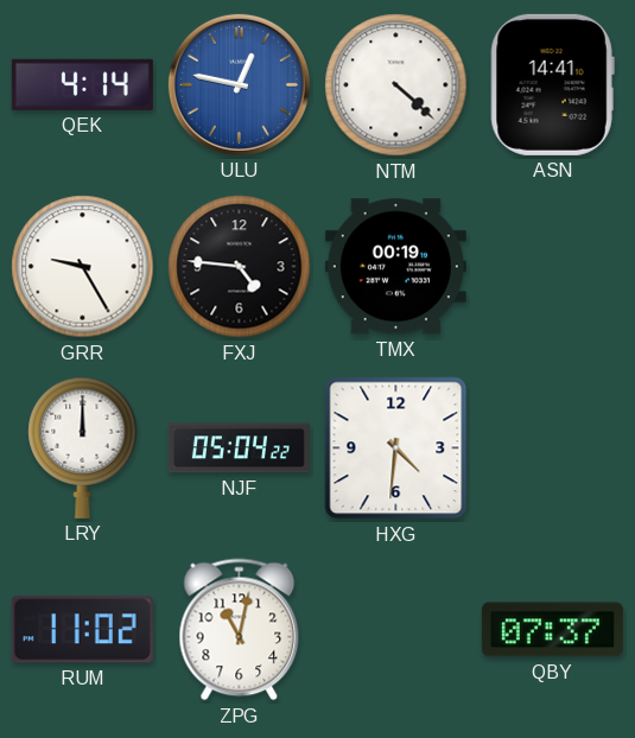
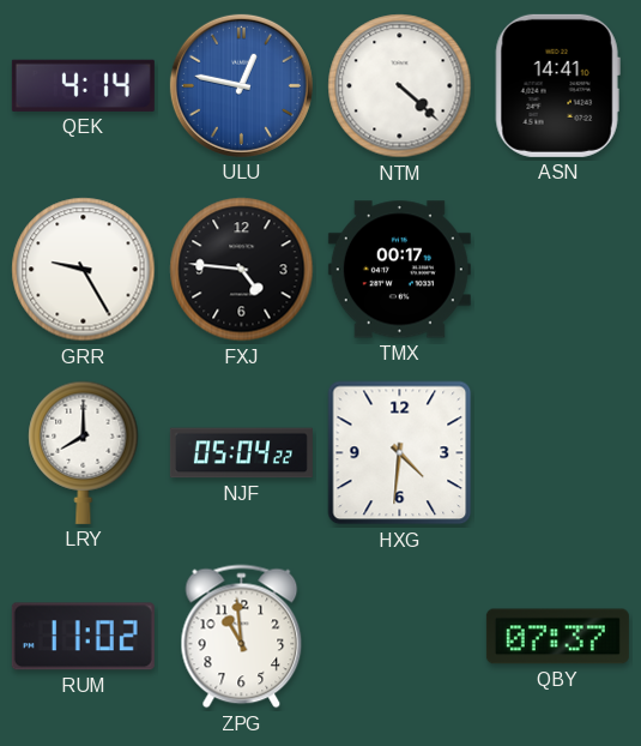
TMX: 00:19 -> 00:17 (399, 270)
LRY: 12:00 -> 8:00 (84, 452)
ZPG: 11:02 -> 10:59 (242, 637)
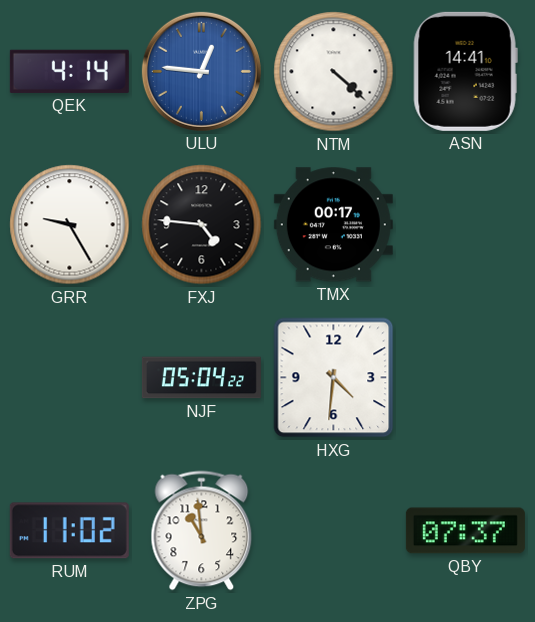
ULU: 12:47 -> 12:46 (201, 71)
LRY: 8:00 -> none (84, 452)
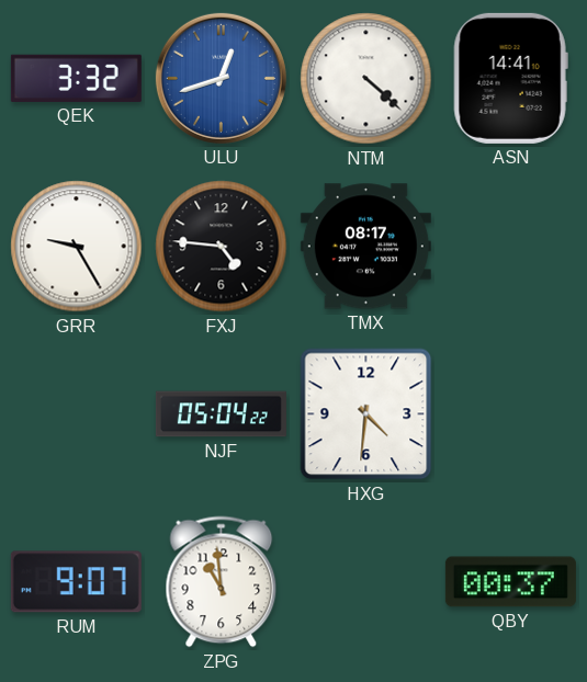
QEK: 4:14 -> 3:32 (76, 78)
ULU: 12:46 -> 12:42 (221, 78)
TMX: 00:17 -> 08:17 (365, 247)
RUM: 11:02 -> 9:07 (76, 582)
QBY: 07:37 -> 00:37 (510, 582)
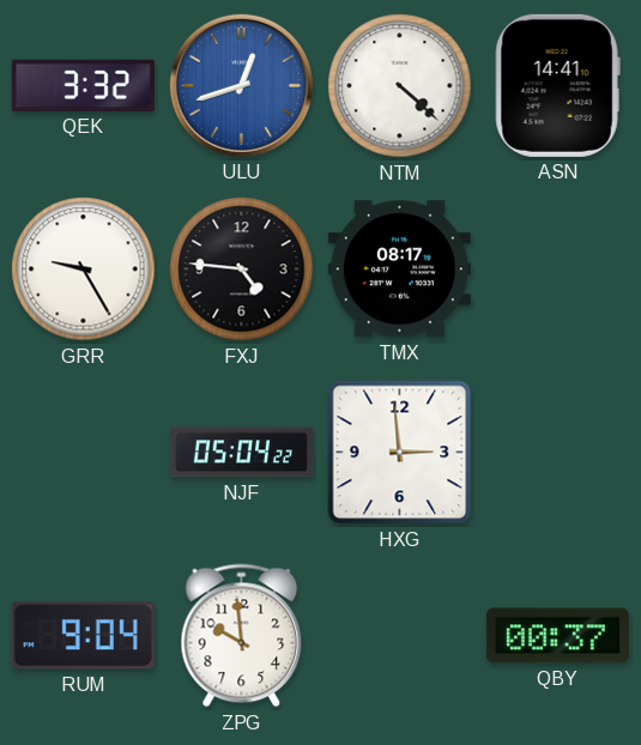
HXG: 4:31 -> 2:59 (400, 453)
RUM: 9:07 -> 9:04 (83, 636)
ZPG: 10:59 -> 9:59 (242, 636)
